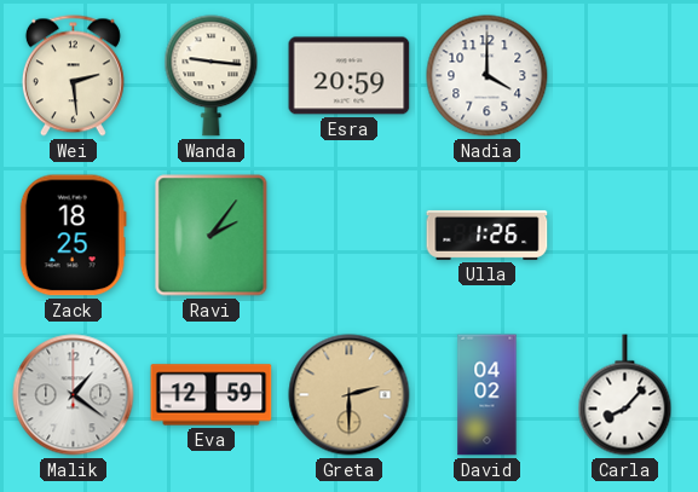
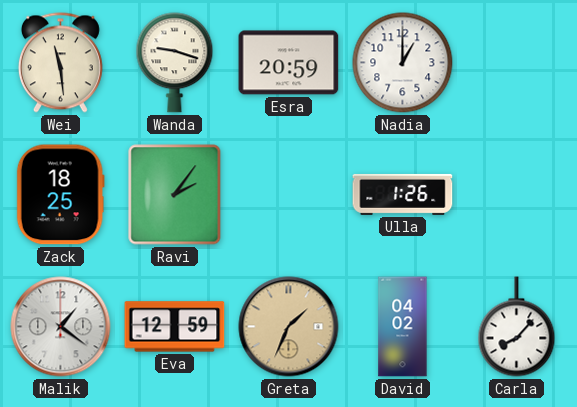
Wei: 2:29 -> 11:29 (60, 63)
Wanda: 9:16 -> 9:18 (175, 63)
Nadia: 4:00 -> 1:00 (403, 63)
Greta: 2:30 -> 1:34 (289, 327)
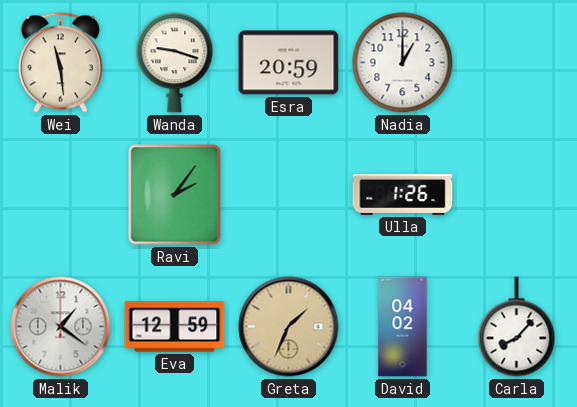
Zack: 18:25 -> none (60, 195)
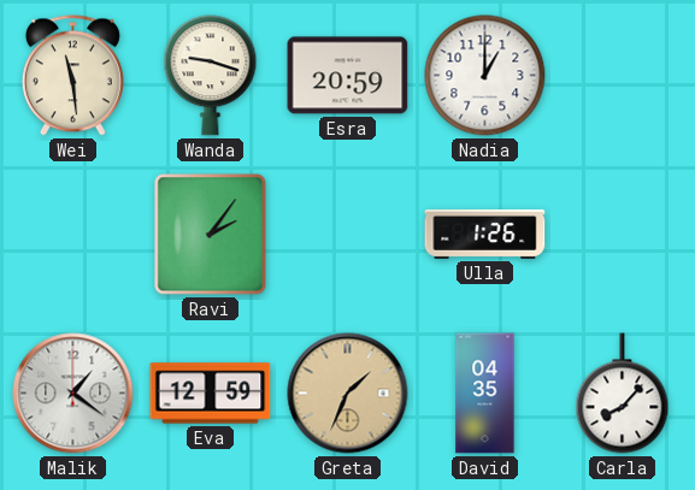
David: 04:02 -> 04:35 (485, 394)
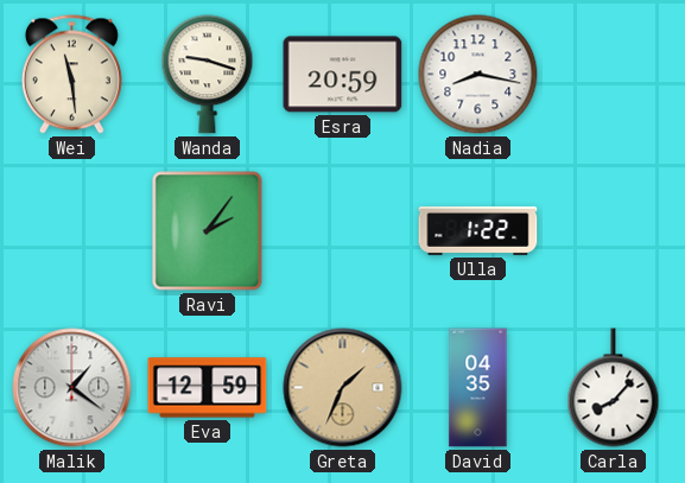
Nadia: 1:00 -> 8:17 (478, 75)
Ulla: 1:26 -> 1:22 (478, 230)
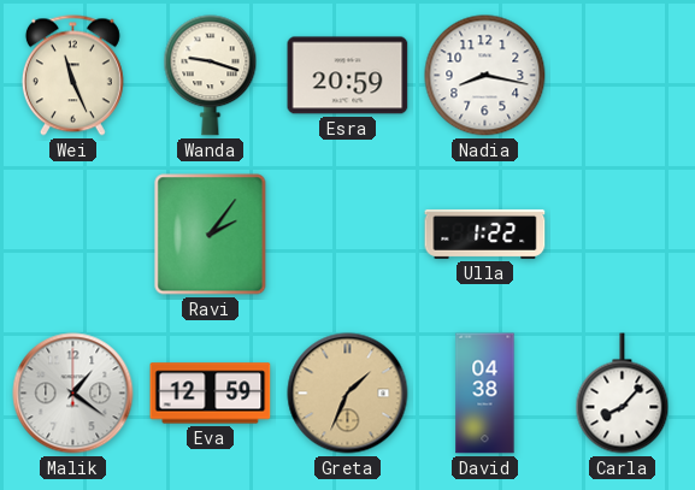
Wei: 11:29 -> 11:26 (72, 76)
David: 04:35 -> 04:38 (485, 394)
